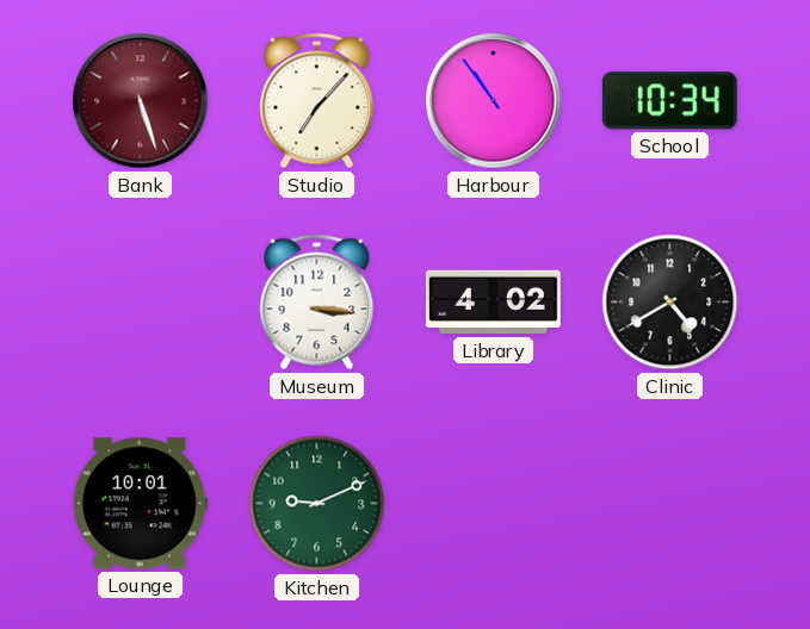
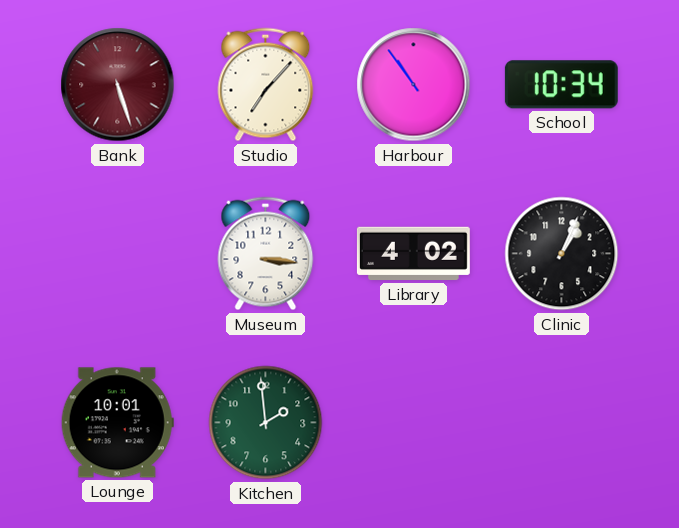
Clinic: 4:40 -> 1:04 (562, 254)
Kitchen: 9:11 -> 1:59 (266, 423)
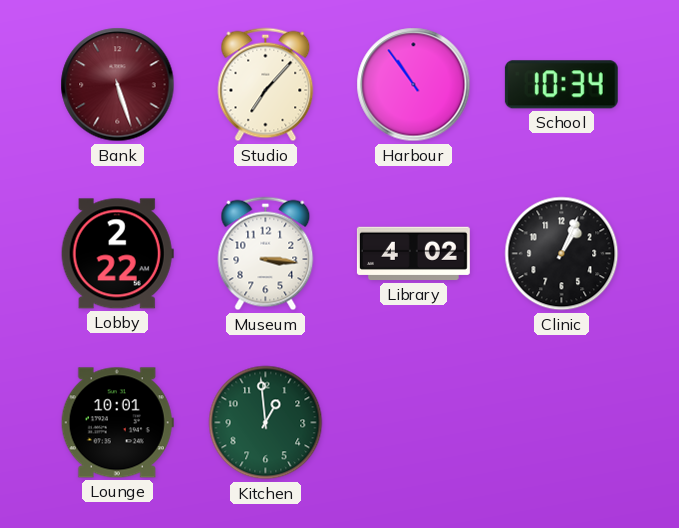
Lobby: none -> 2:22 (117, 254)
Kitchen: 1:59 -> 12:59 (266, 423)
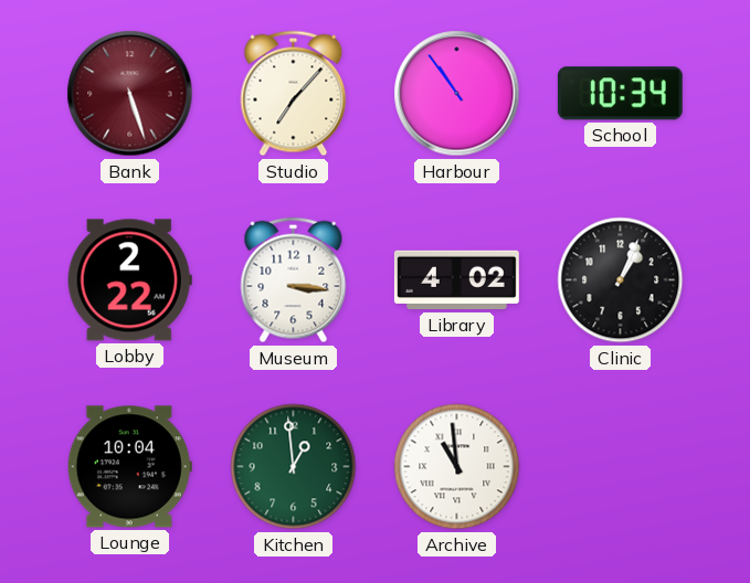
Lounge: 10:01 -> 10:04 (129, 467)
Archive: none -> 10:59 (457, 467)
